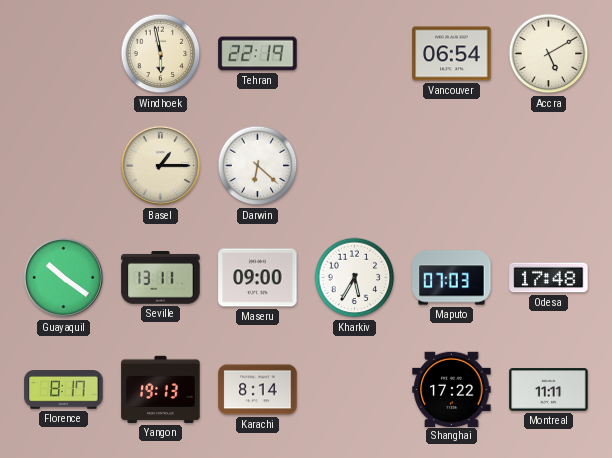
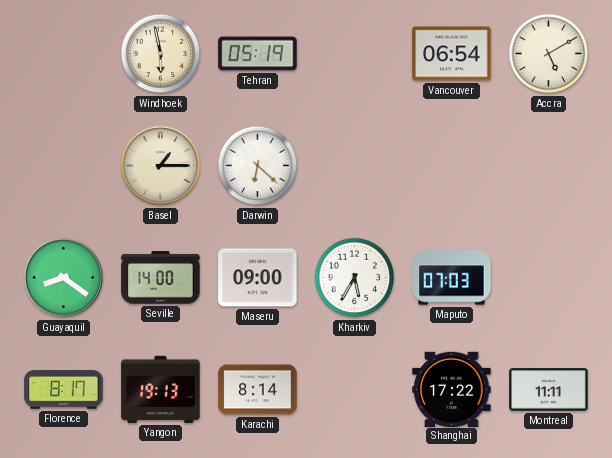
Tehran: 22:19 -> 05:19 (258, 54)
Guayaquil: 10:21 -> 8:21 (64, 278)
Seville: 13:11 -> 14:00 (161, 278)
Odesa: 17:48 -> none (549, 278)
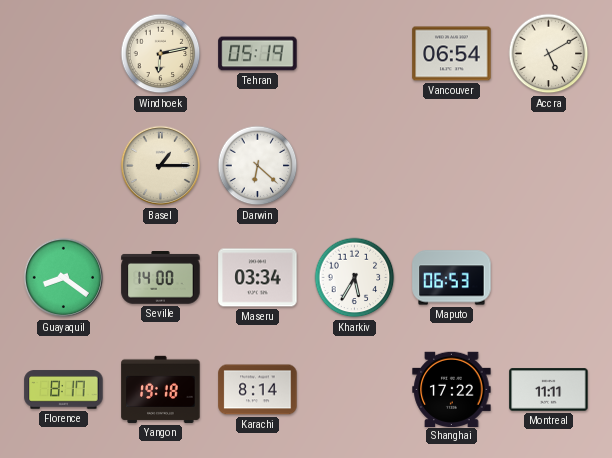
Windhoek: 5:58 -> 6:13 (161, 54)
Maseru: 09:00 -> 03:34 (258, 278)
Maputo: 07:03 -> 06:53 (452, 278)
Yangon: 19:13 -> 19:18 (161, 389)
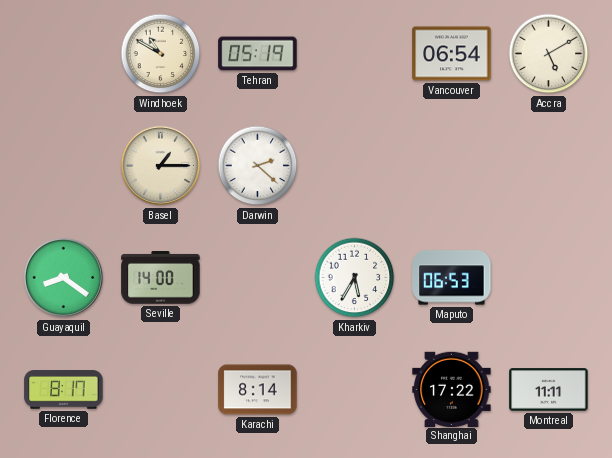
Windhoek: 6:13 -> 10:50 (161, 54)
Darwin: 6:22 -> 2:22 (258, 166)
Maseru: 03:34 -> none (258, 278)
Yangon: 19:18 -> none (161, 389)
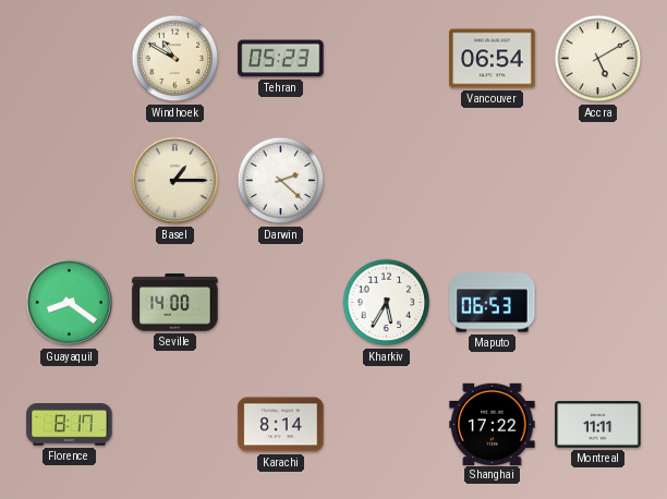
Tehran: 05:19 -> 05:23 (281, 59)
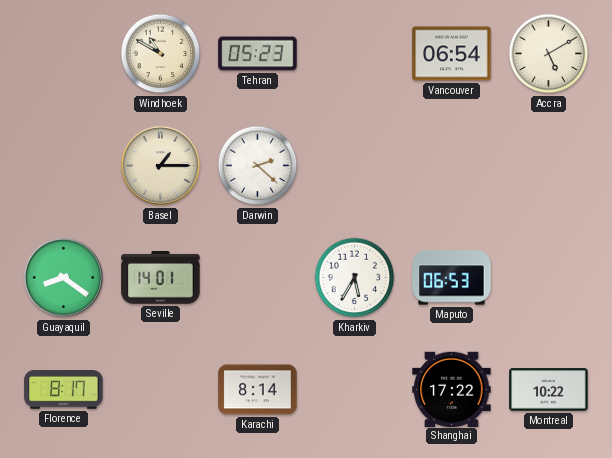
Seville: 14:00 -> 14:01 (161, 278)
Montreal: 11:11 -> 10:22 (549, 390)
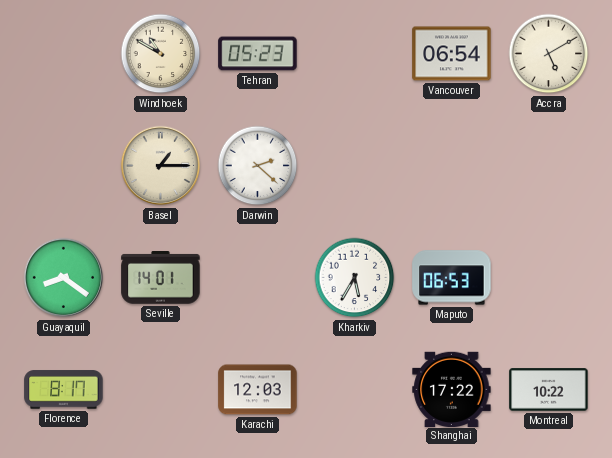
Karachi: 8:14 -> 12:03 (258, 390)
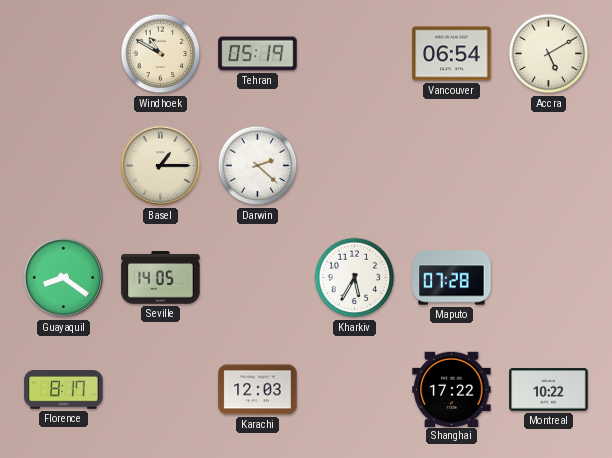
Tehran: 05:23 -> 05:19 (258, 54)
Seville: 14:01 -> 14:05 (161, 278)
Maputo: 06:53 -> 07:28 (452, 278)
